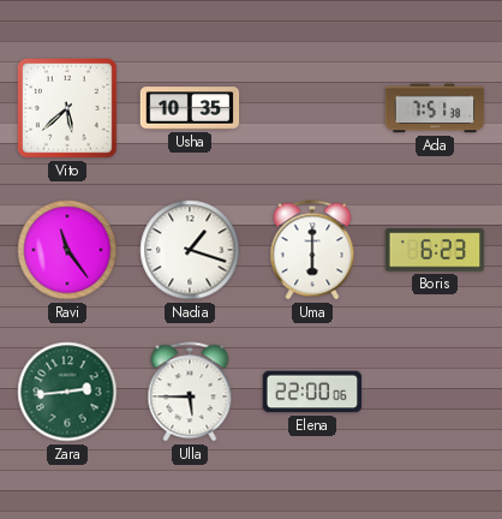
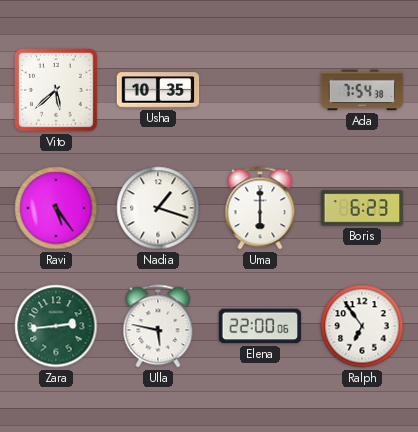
Ada: 7:51 -> 7:54 (362, 90)
Ravi: 11:24 -> 5:24 (56, 208)
Ulla: 5:45 -> 5:47 (158, 326)
Ralph: none -> 6:54 (362, 326)
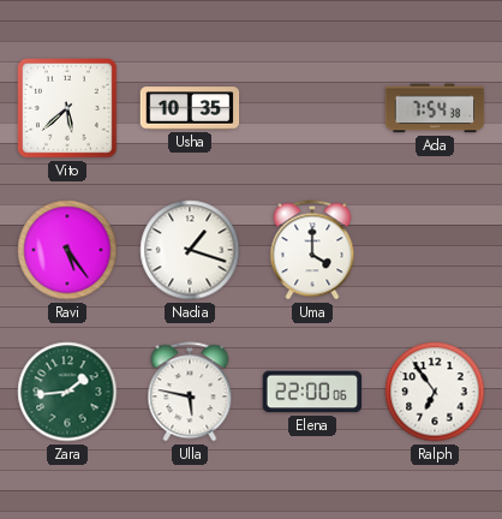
Uma: 6:00 -> 4:00 (312, 250)
Boris: 6:23 -> none (362, 208)
Zara: 2:44 -> 1:44 (67, 392)
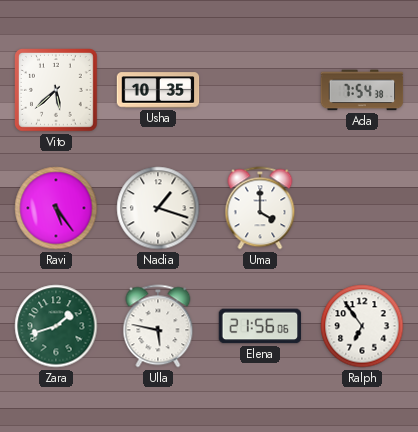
Zara: 1:44 -> 1:42 (56, 326)
Elena: 22:00 -> 21:56 (260, 326)
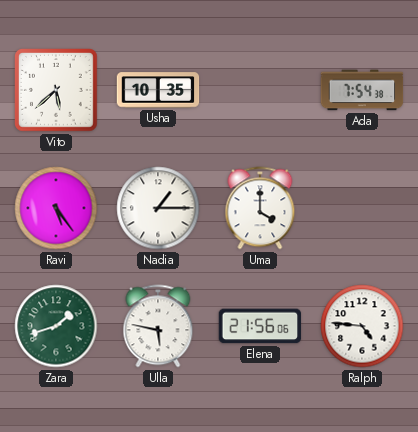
Nadia: 1:18 -> 1:15 (158, 208)
Ralph: 6:54 -> 4:46 (362, 326)
